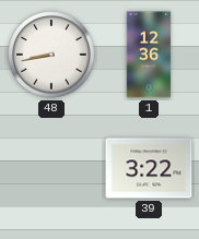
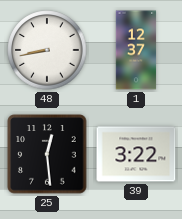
1: 12:36 -> 12:37 (136, 50)
25: none -> 12:29 (47, 154)
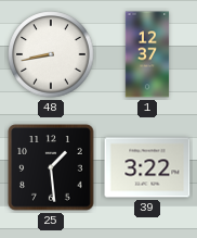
25: 12:29 -> 1:29 (51, 167)
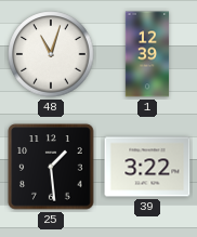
48: 8:43 -> 11:03 (51, 54)
1: 12:37 -> 12:39 (147, 54)
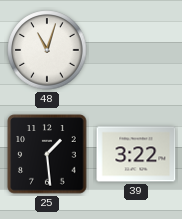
1: 12:39 -> none (147, 54)
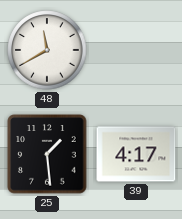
48: 11:03 -> 11:40 (47, 50)
39: 3:22 -> 4:17 (136, 154)
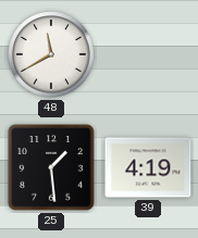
39: 4:17 -> 4:19 (148, 167)
